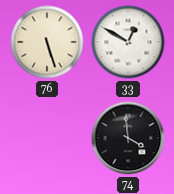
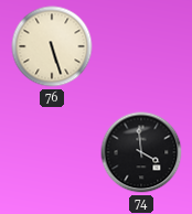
33: 12:50 -> none (128, 42)
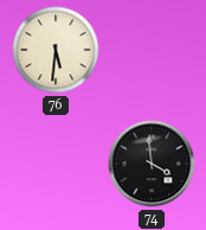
76: 5:27 -> 5:31 (56, 50)
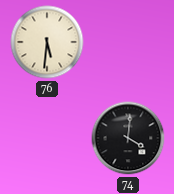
74: 3:59 -> 4:01 (128, 138)
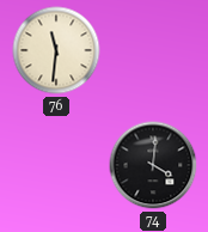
76: 5:31 -> 11:31 (56, 50)
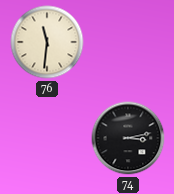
74: 4:01 -> 3:13 (128, 138)
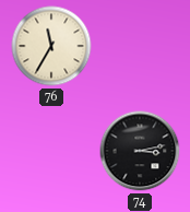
76: 11:31 -> 11:35 (51, 46)
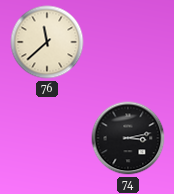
76: 11:35 -> 11:38 (47, 42)
